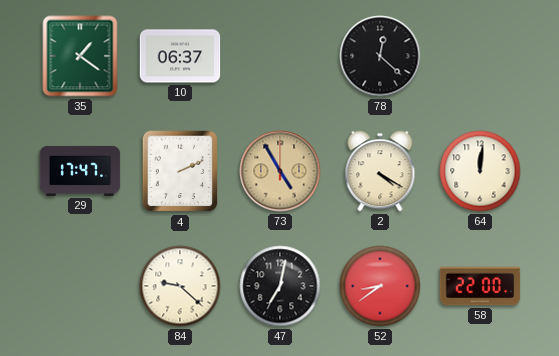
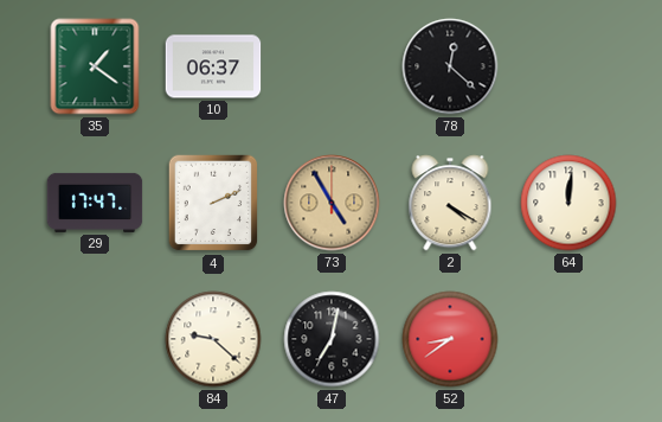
58: 22:00 -> none (480, 286)
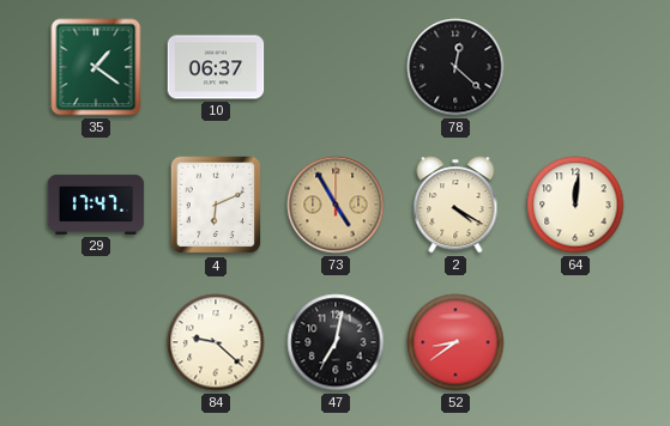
4: 2:11 -> 6:11 (216, 205)
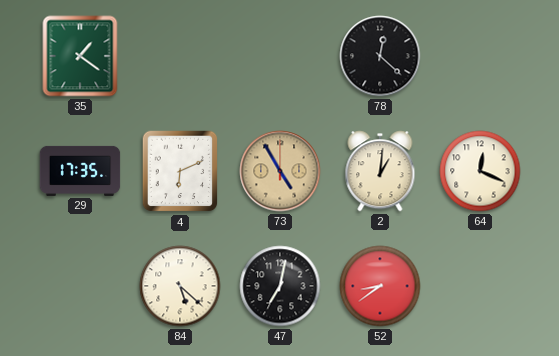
10: 06:37 -> none (216, 67)
29: 17:47 -> 17:35 (80, 171)
2: 4:20 -> 1:01 (380, 171)
64: 12:01 -> 12:19 (480, 171)
84: 9:22 -> 5:22 (180, 286)
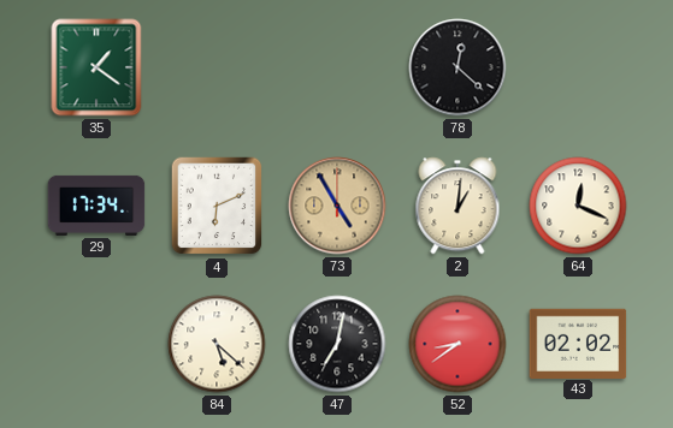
29: 17:35 -> 17:34 (96, 206)
43: none -> 02:02 (578, 343)
